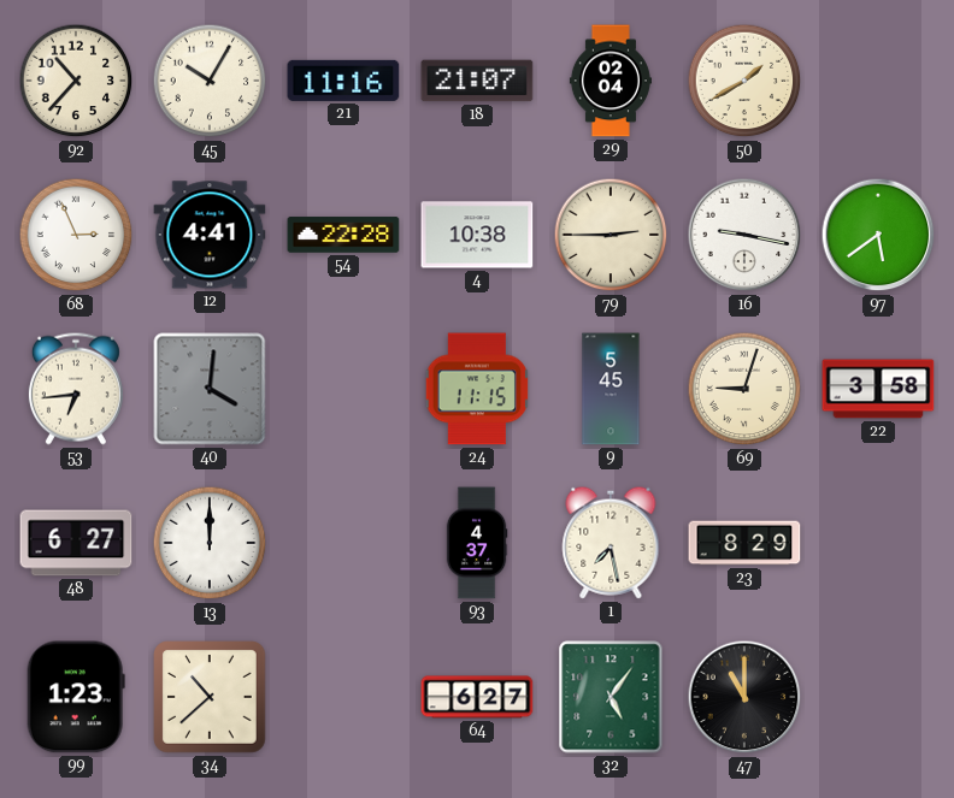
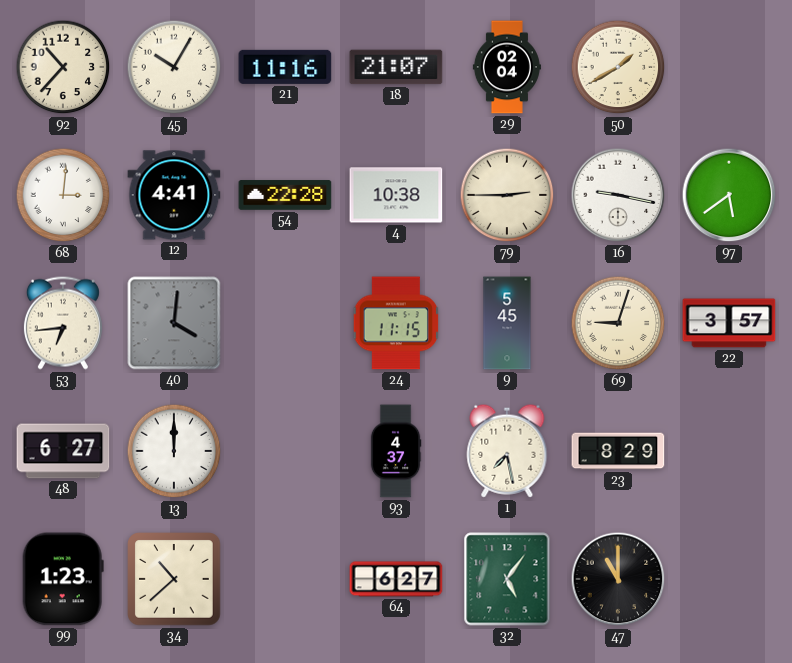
68: 2:56 -> 3:01 (63, 195)
22: 3:58 -> 3:57 (729, 323)
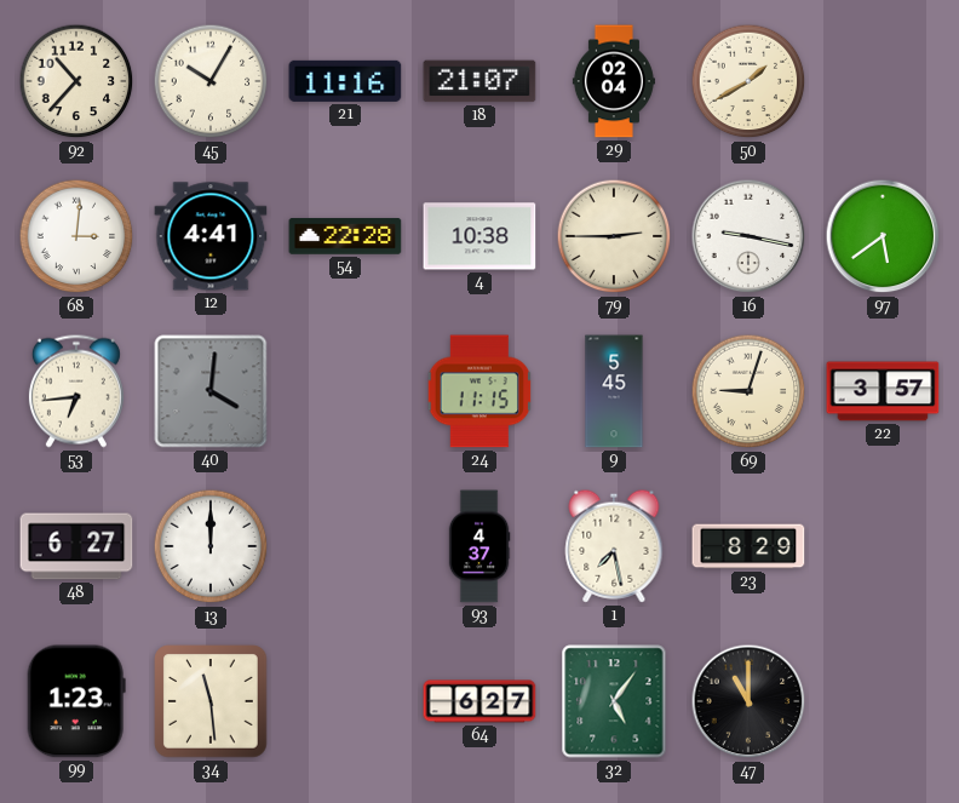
34: 10:38 -> 11:29 (211, 701)
